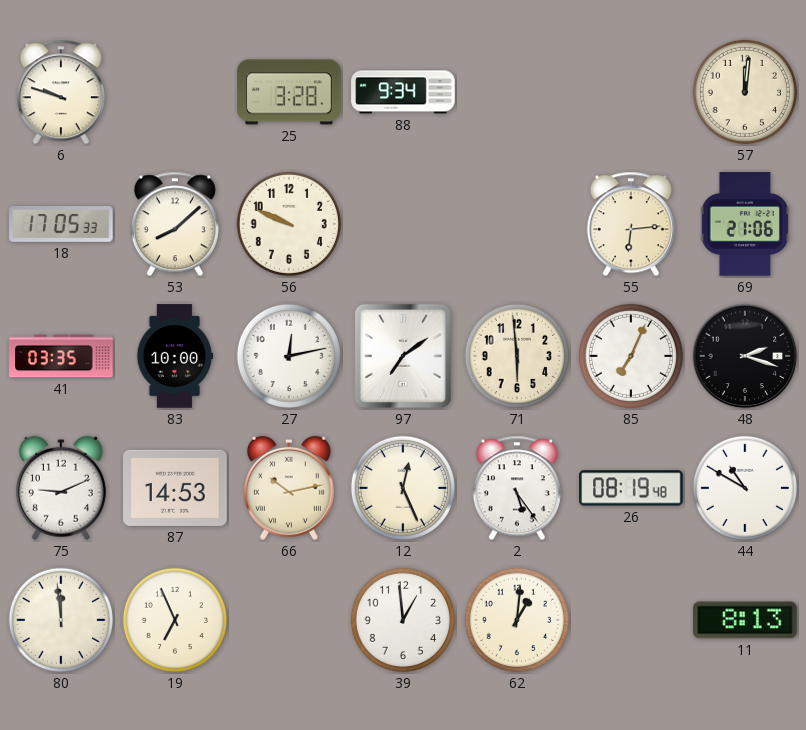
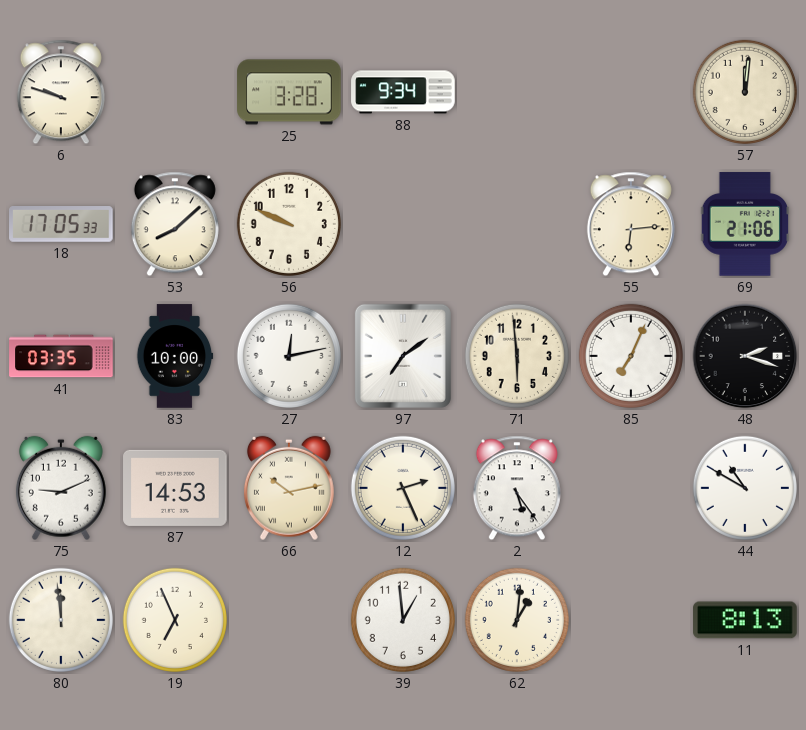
12: 12:26 -> 2:26 (403, 488)
26: 08:19 -> none (631, 488)
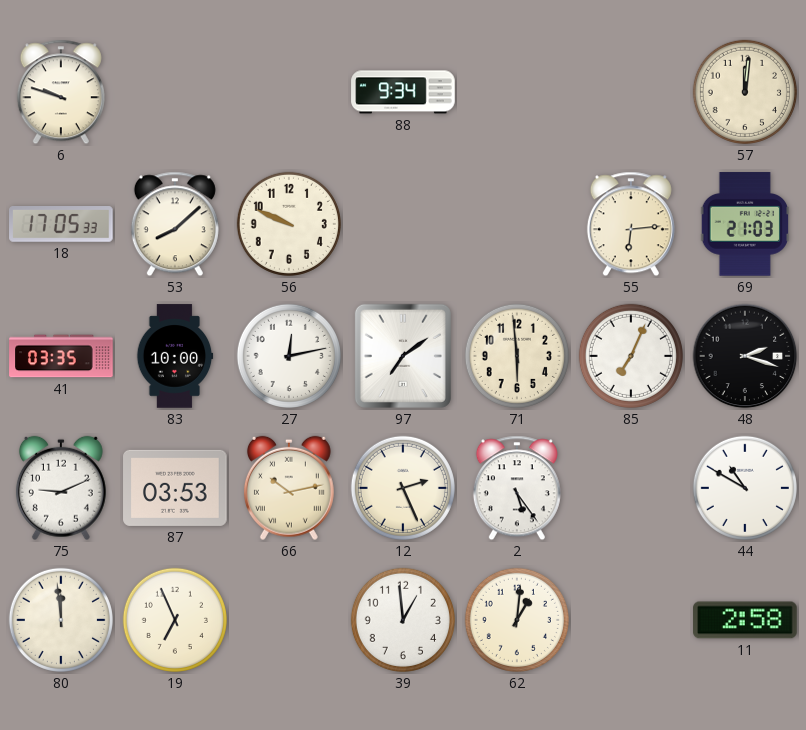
25: 3:28 -> none (289, 92)
69: 21:06 -> 21:03 (744, 224)
87: 14:53 -> 03:53 (175, 488)
11: 8:13 -> 2:58 (745, 620)
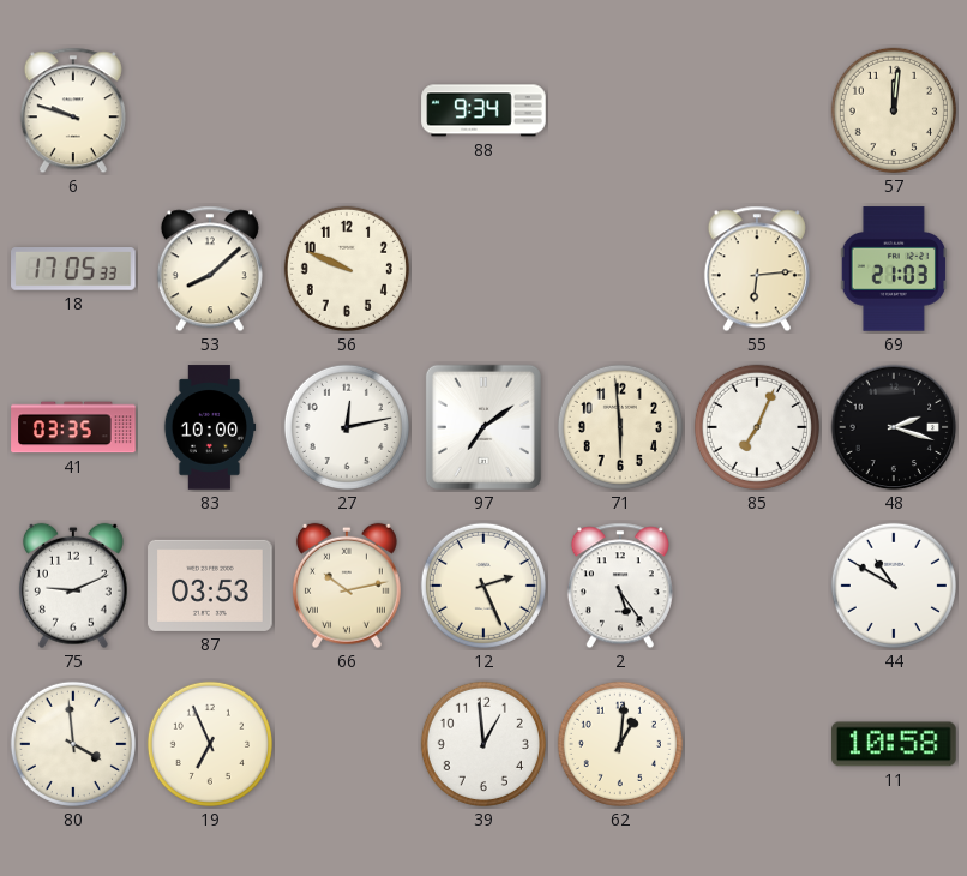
80: 11:59 -> 3:59 (73, 744)
11: 2:58 -> 10:58 (894, 744)
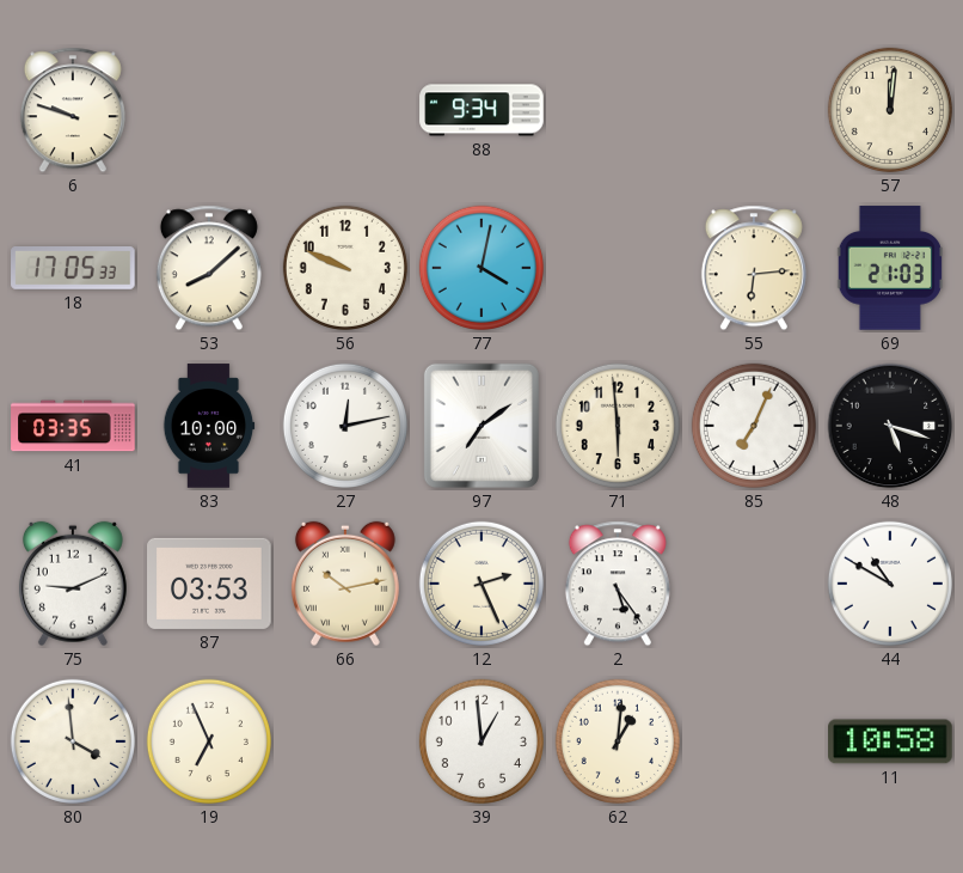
77: none -> 4:02 (481, 268)
48: 2:18 -> 5:18 (890, 426)
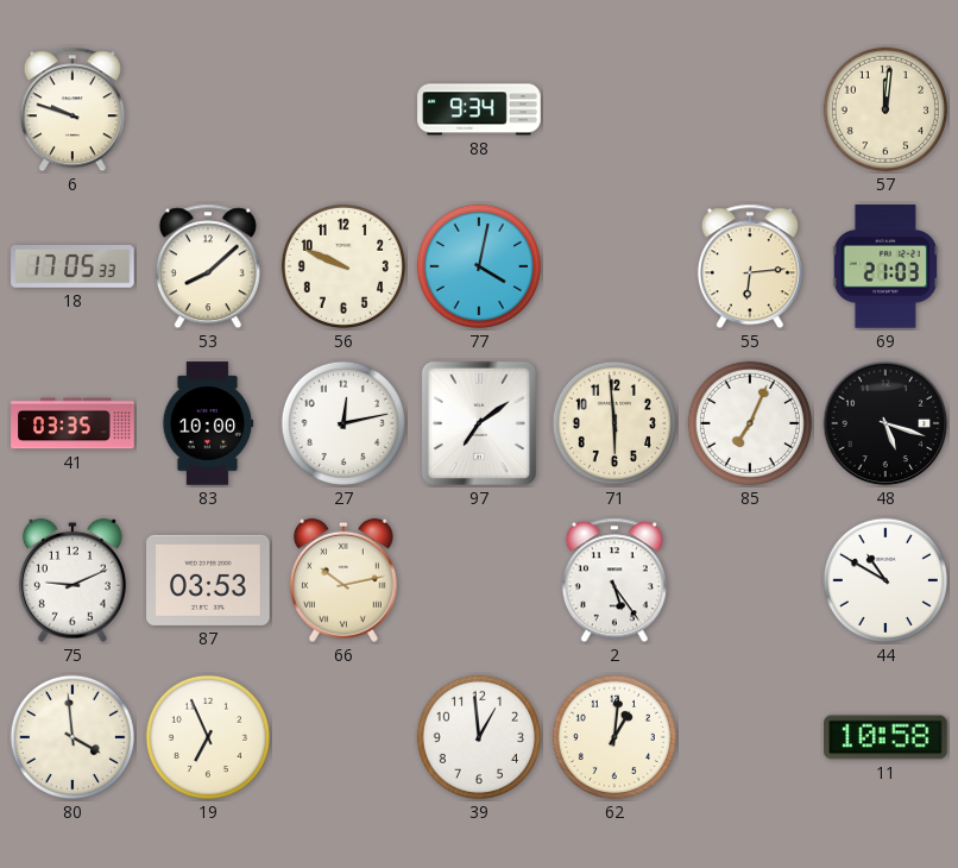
12: 2:26 -> none (481, 584)
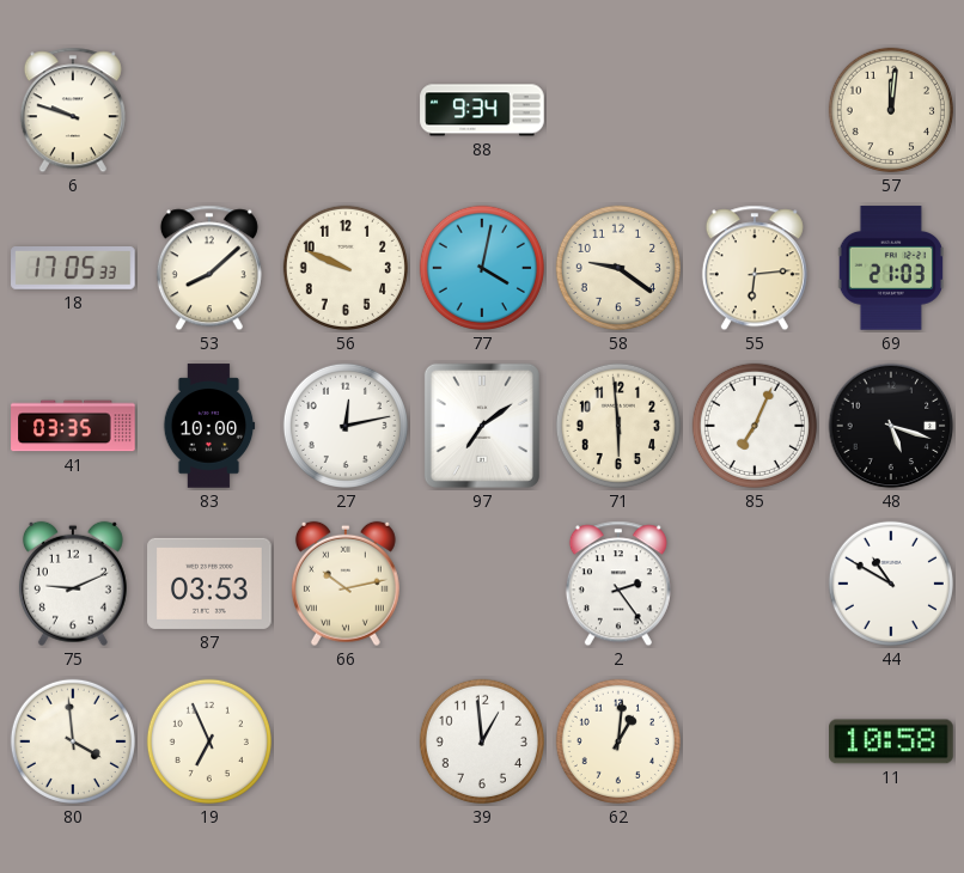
58: none -> 9:21 (618, 268)
2: 5:24 -> 2:24 (618, 584)
